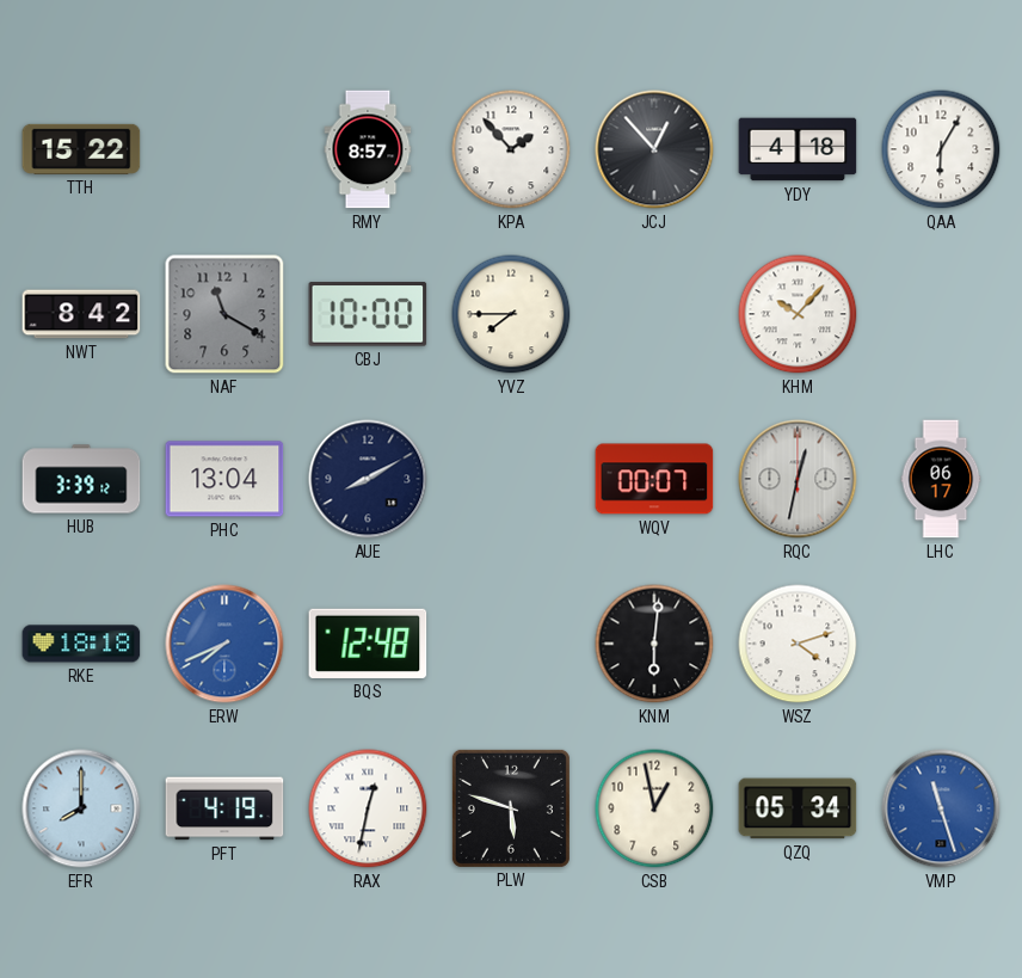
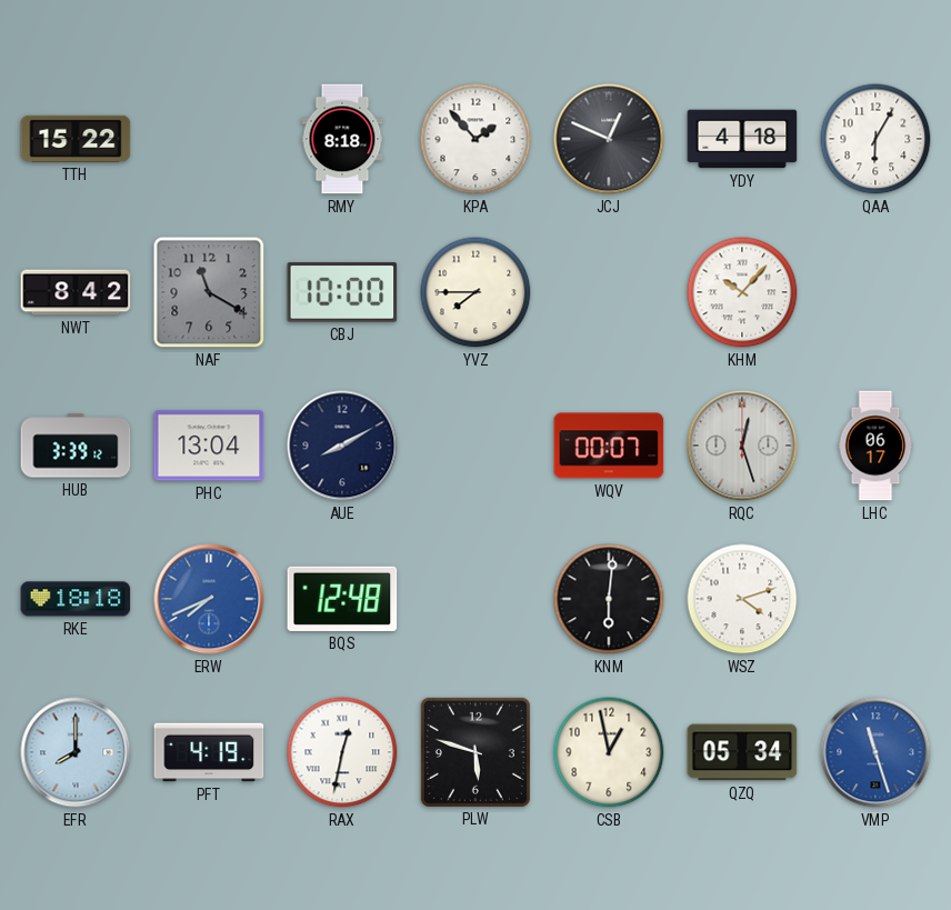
RMY: 8:57 -> 8:18 (342, 139)
JCJ: 12:53 -> 12:49 (609, 139)
RQC: 12:32 -> 12:27 (742, 446)
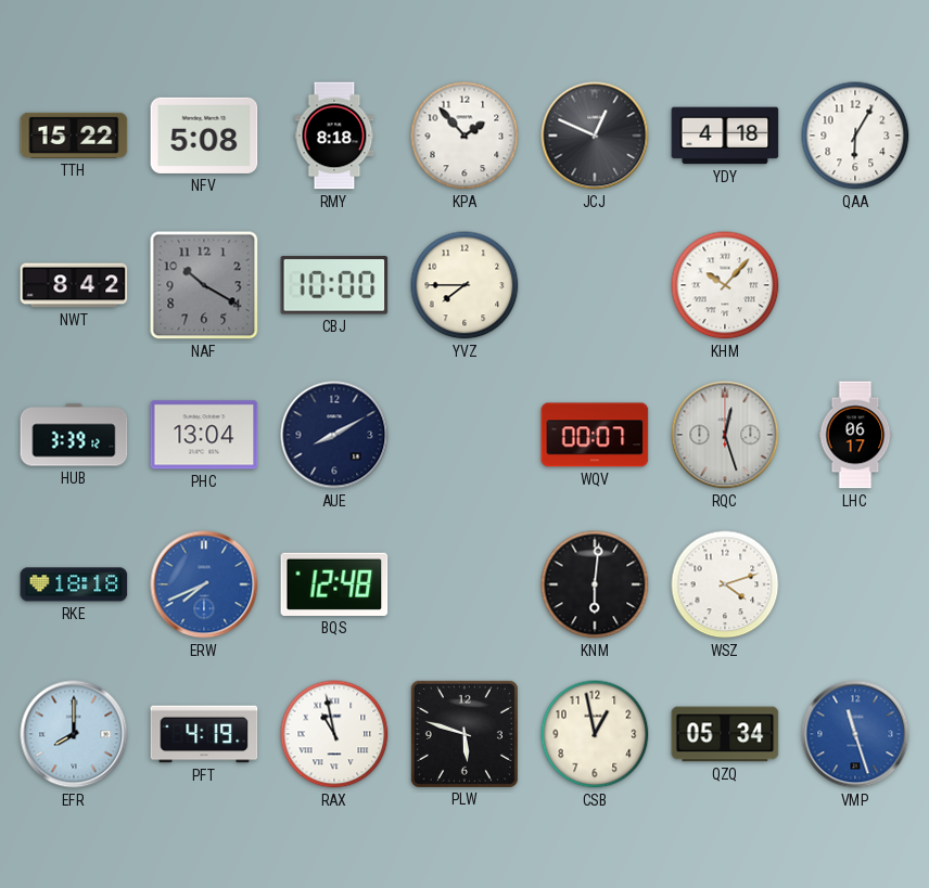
NFV: none -> 5:08 (204, 136)
NAF: 11:20 -> 10:20 (204, 285)
RAX: 12:32 -> 10:58 (334, 734)
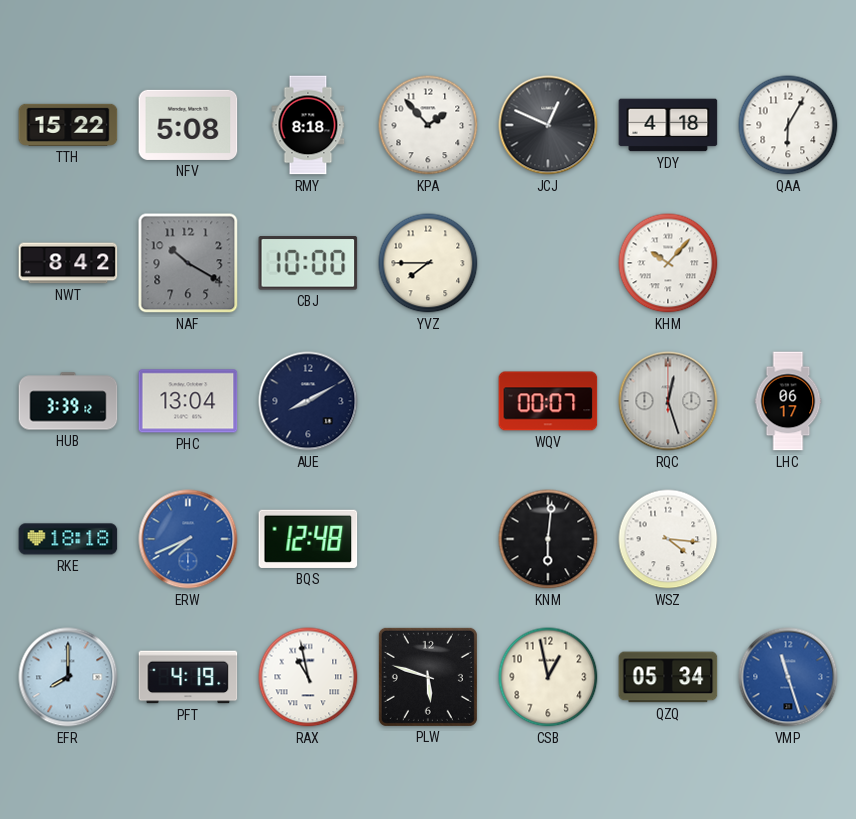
WSZ: 4:12 -> 4:16 (668, 539)
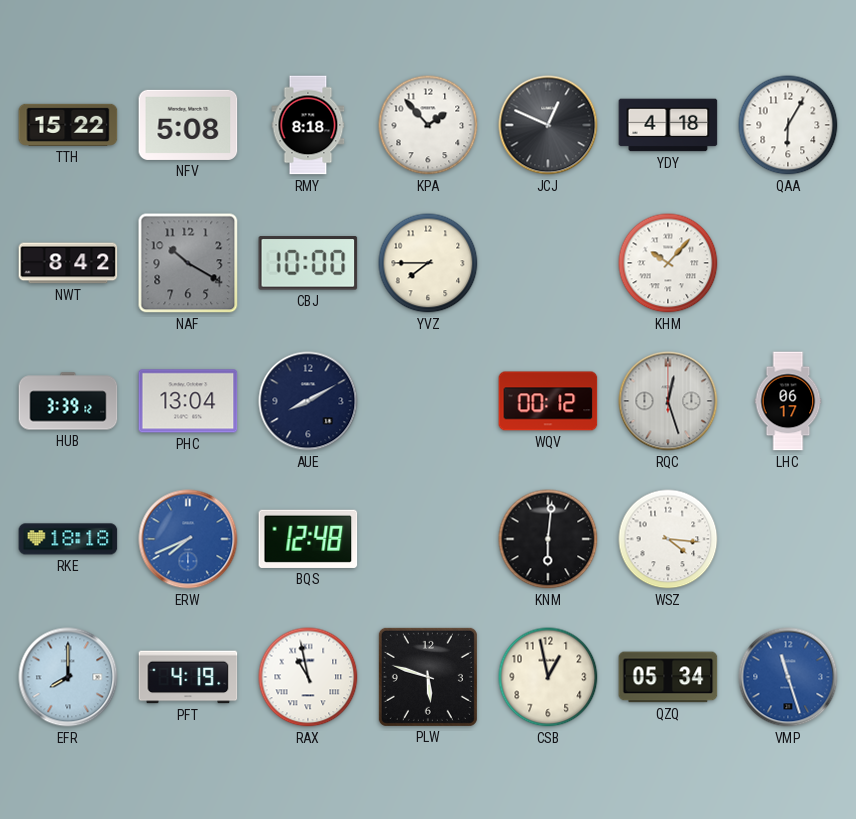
WQV: 00:07 -> 00:12 (548, 401)
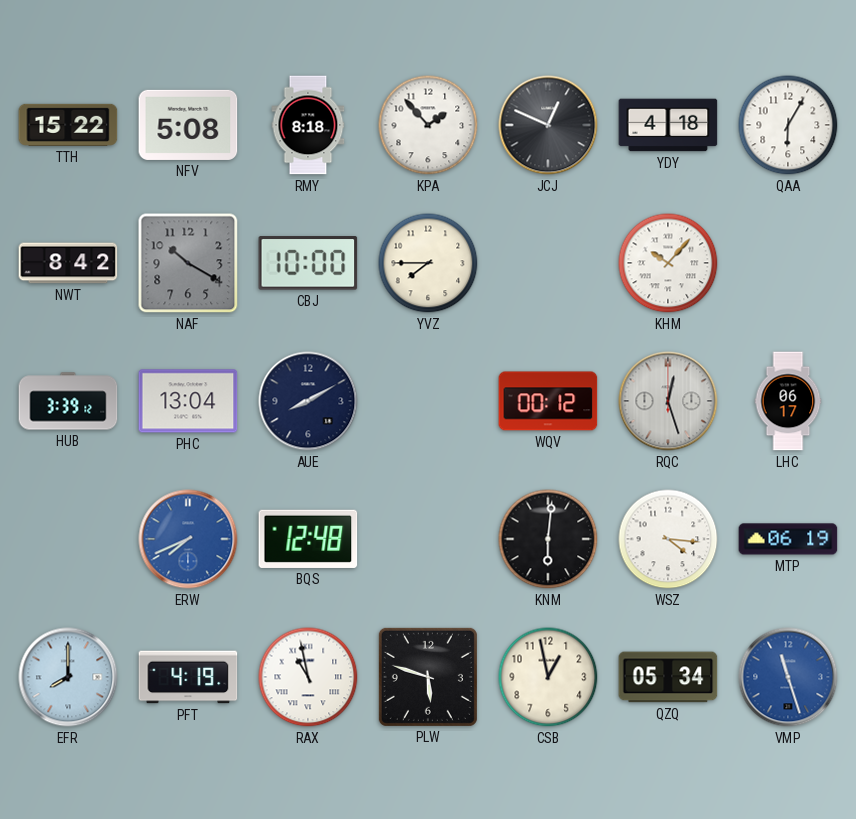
RKE: 18:18 -> none (68, 539)
MTP: none -> 06:19 (788, 539)
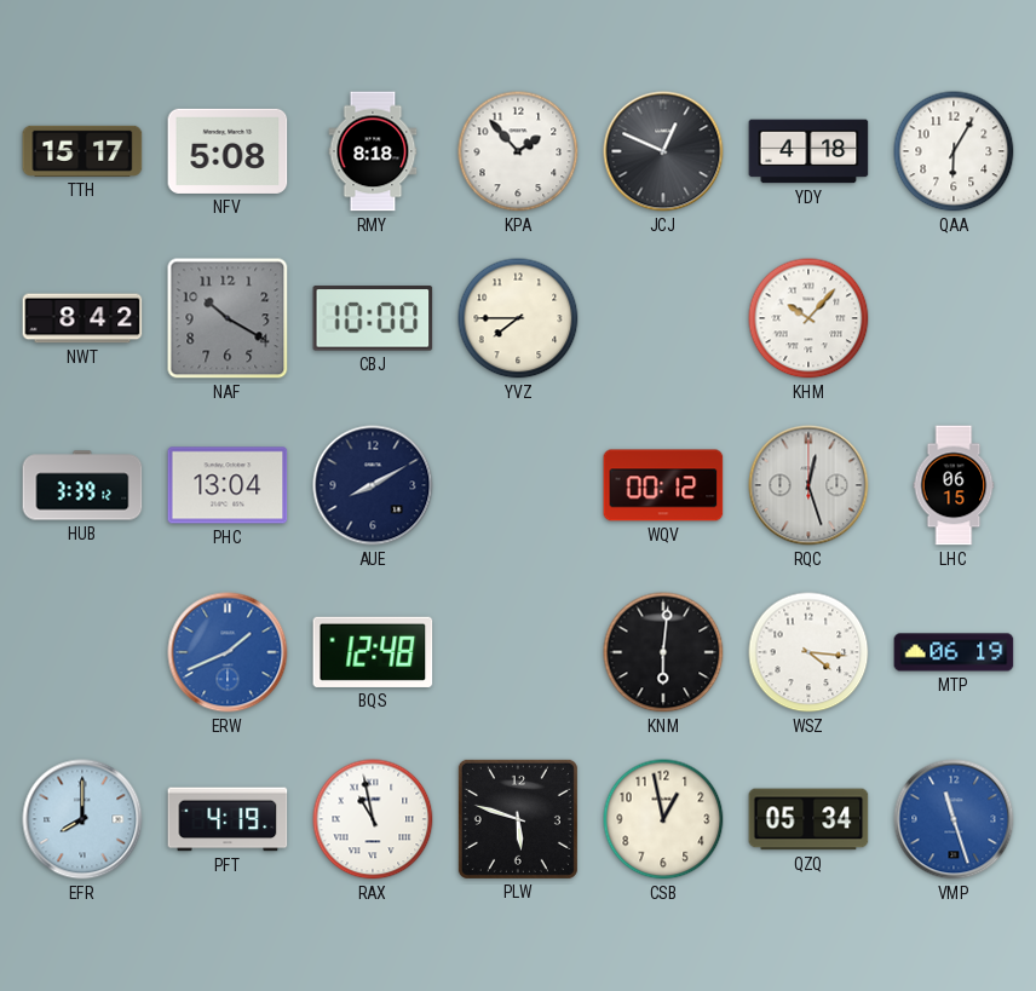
TTH: 15:22 -> 15:17 (82, 151)
LHC: 06:17 -> 06:15 (954, 485)
ERW: 7:41 -> 1:41 (228, 652)
